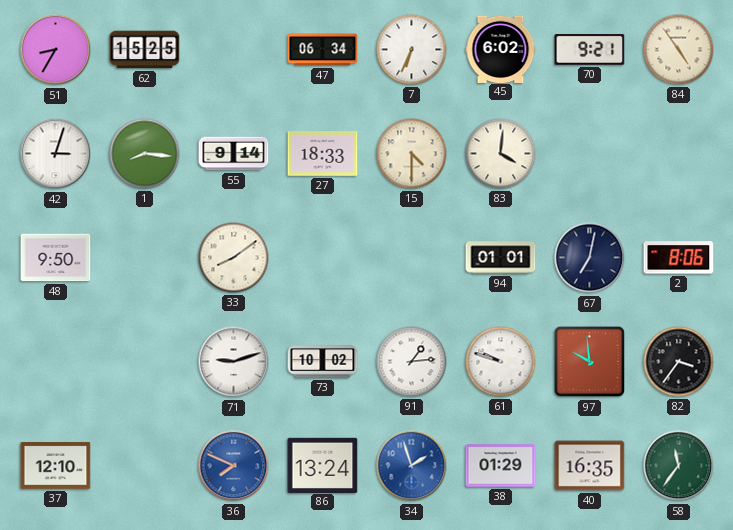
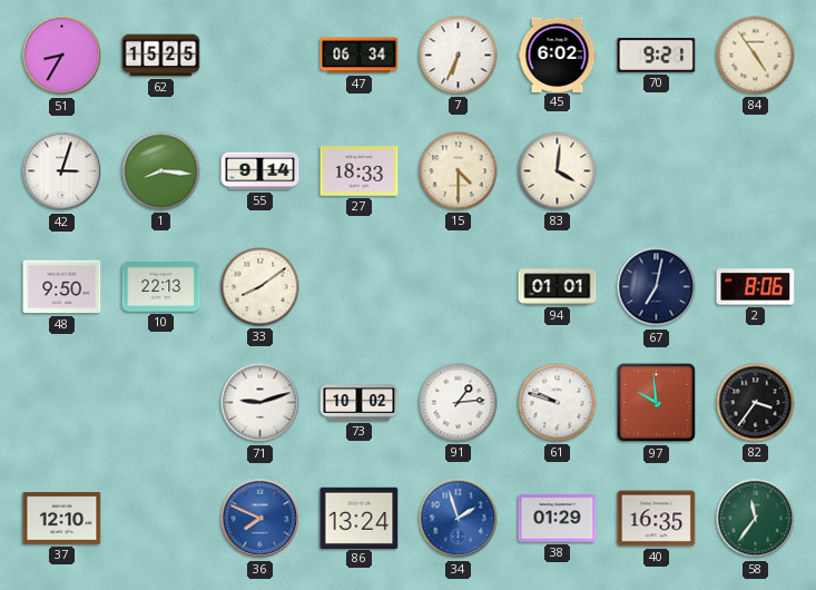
10: none -> 22:13 (161, 287)
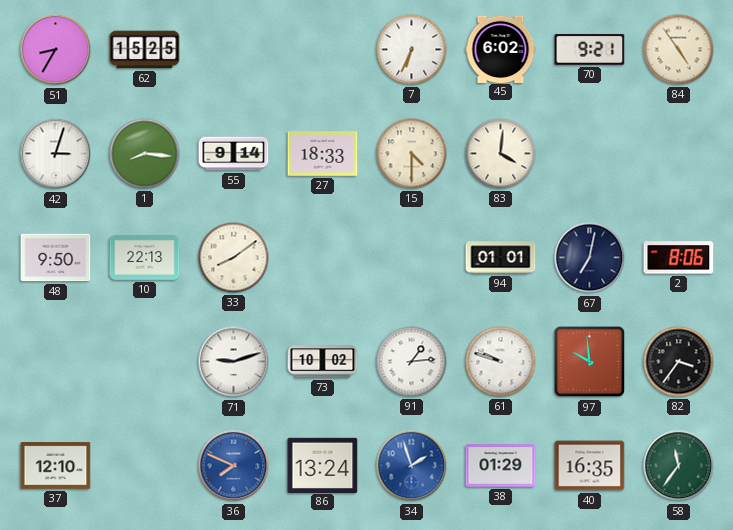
47: 06:34 -> none (360, 56)
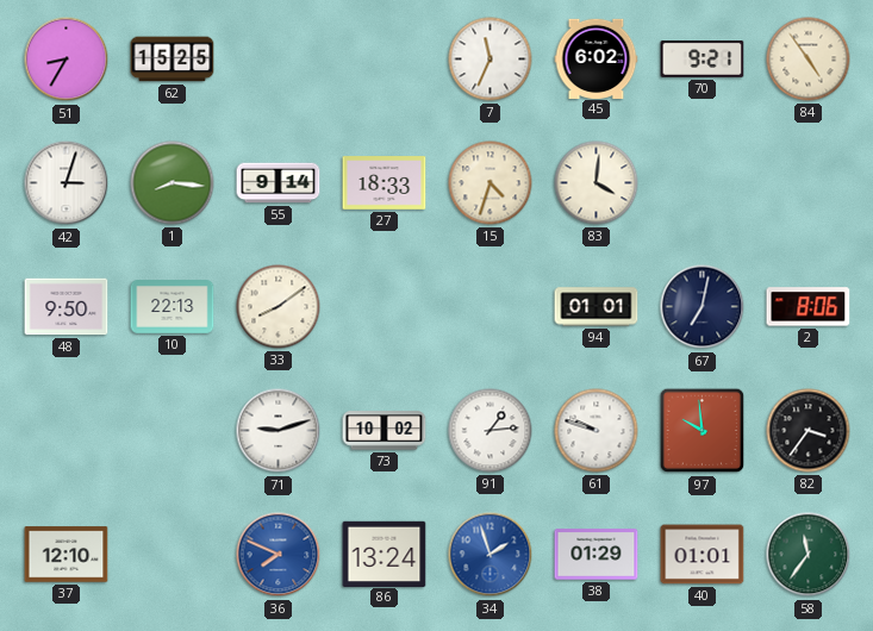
7: 6:34 -> 11:34 (491, 60)
15: 4:30 -> 4:33 (491, 183)
40: 16:35 -> 01:01 (703, 555)
